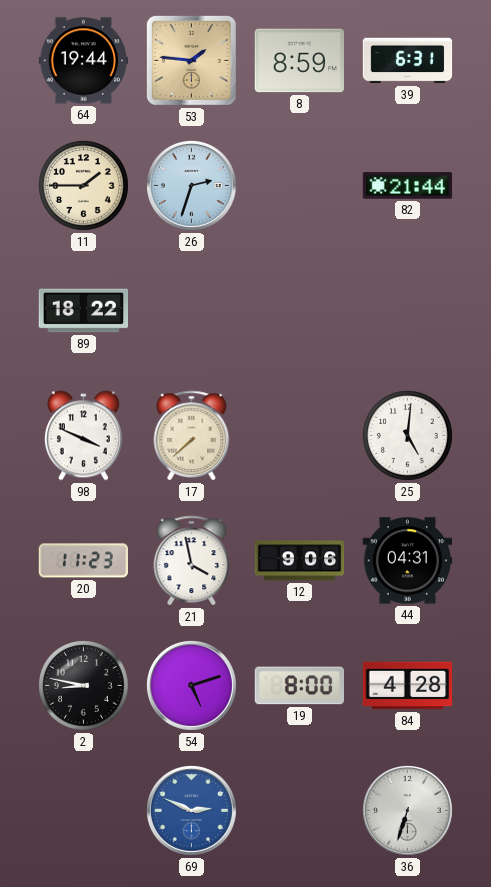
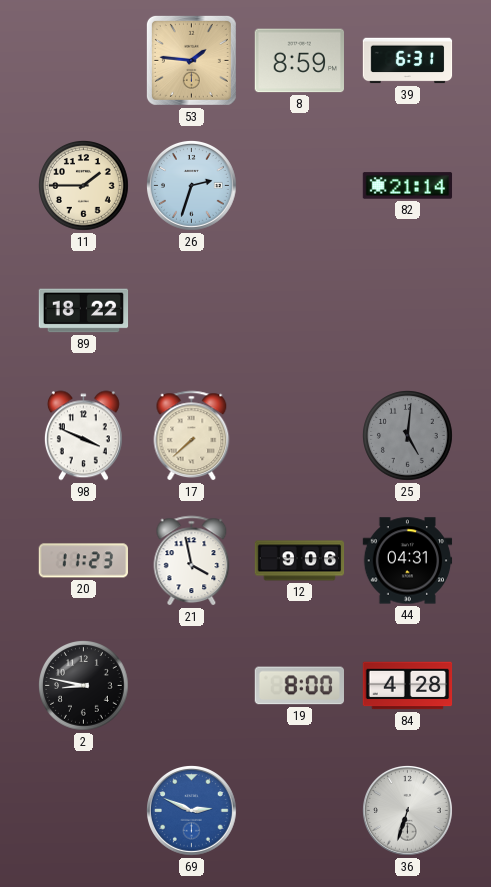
64: 19:44 -> none (84, 61)
82: 21:44 -> 21:14 (408, 186)
25 dial: white -> grey (408, 436)
54: 5:12 -> none (192, 686)
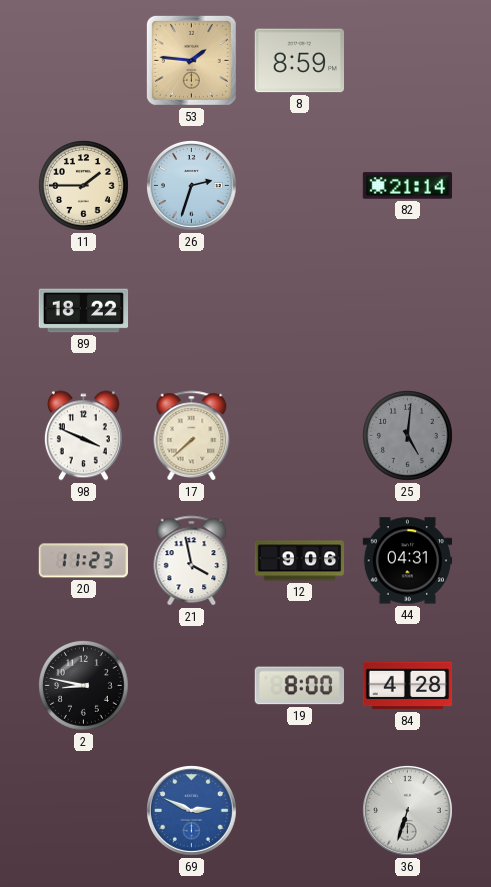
39: 6:31 -> none (408, 61)
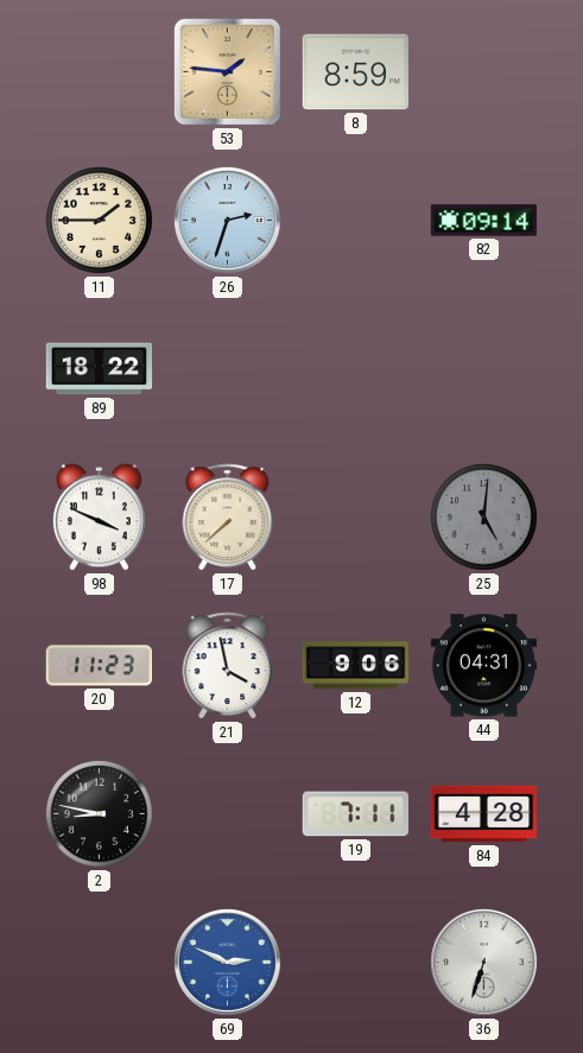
82: 21:14 -> 09:14 (484, 221)
19: 8:00 -> 7:11 (355, 814)
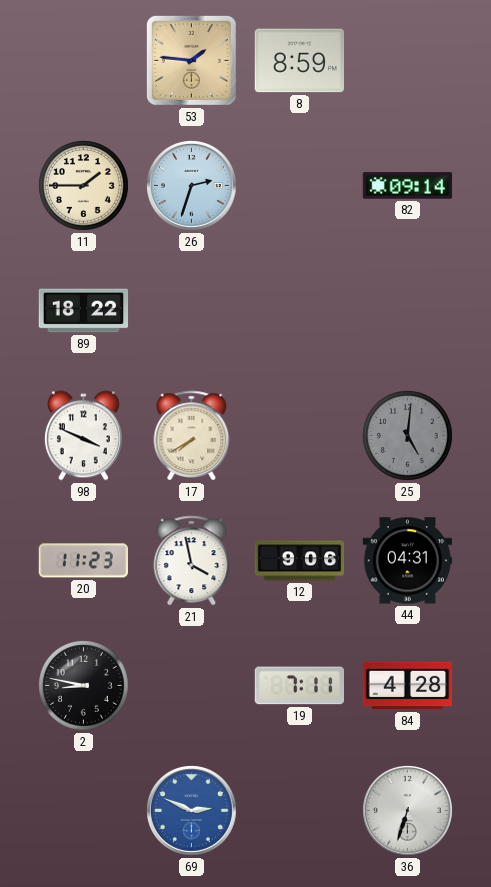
17: 7:38 -> 7:40 (192, 436)
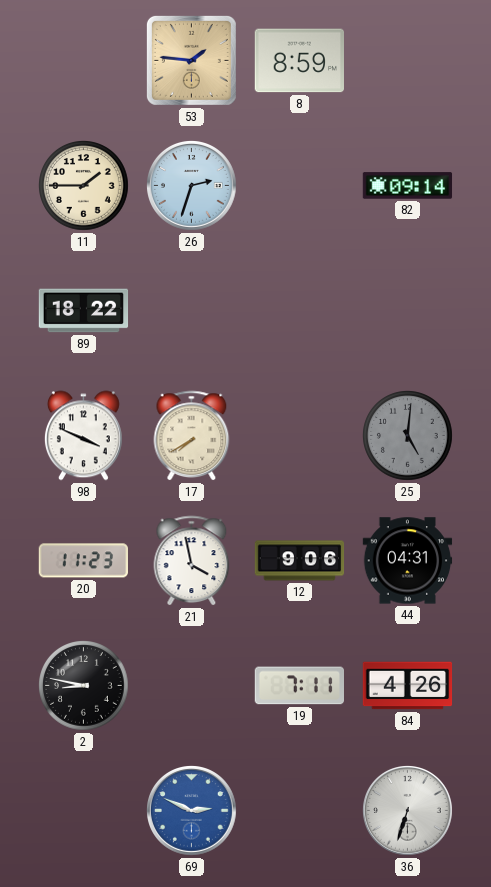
84: 4:28 -> 4:26 (408, 686)
